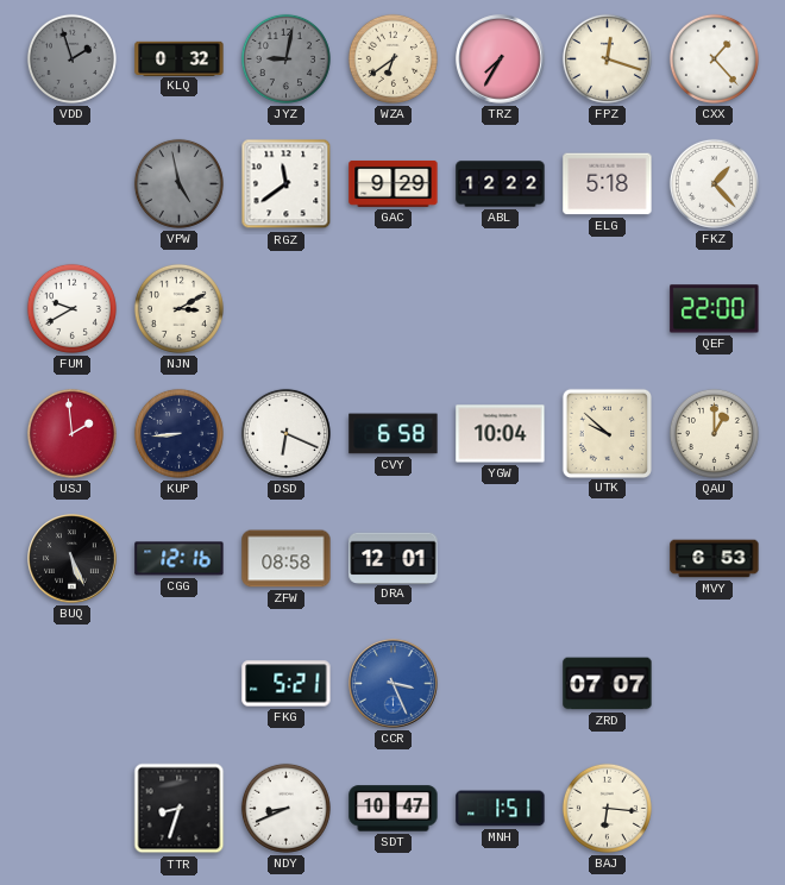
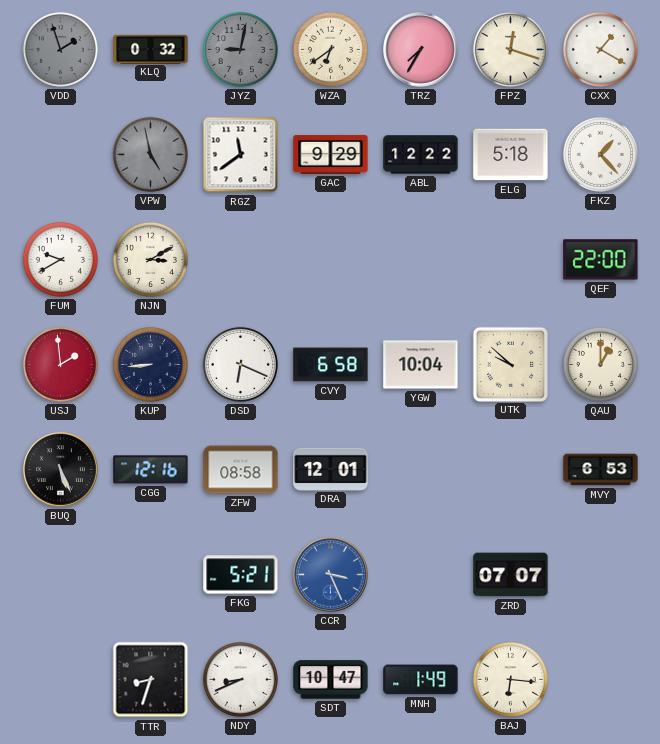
CXX: 1:23 -> 1:20 (600, 49)
MNH: 1:51 -> 1:49 (421, 680)
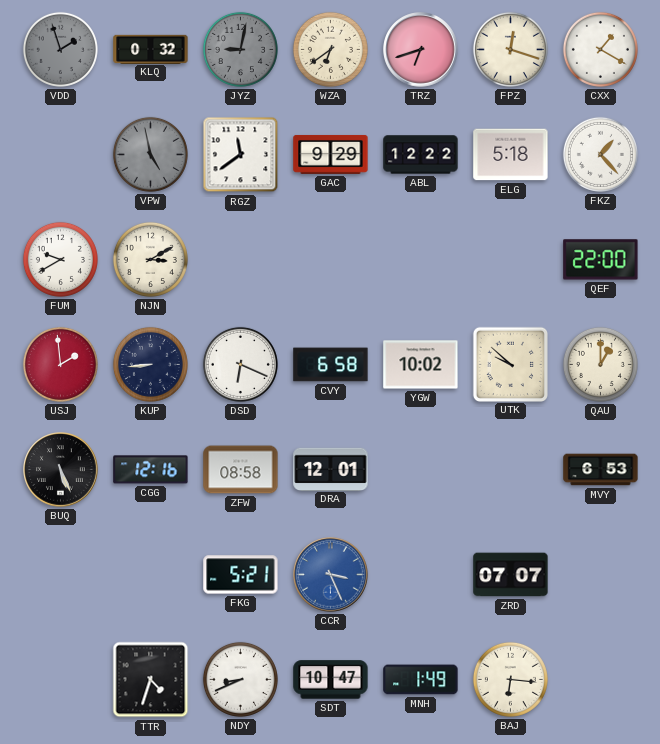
TRZ: 7:35 -> 6:42 (421, 50)
YGW: 10:04 -> 10:02 (421, 365)
TTR: 8:33 -> 4:33 (151, 680)
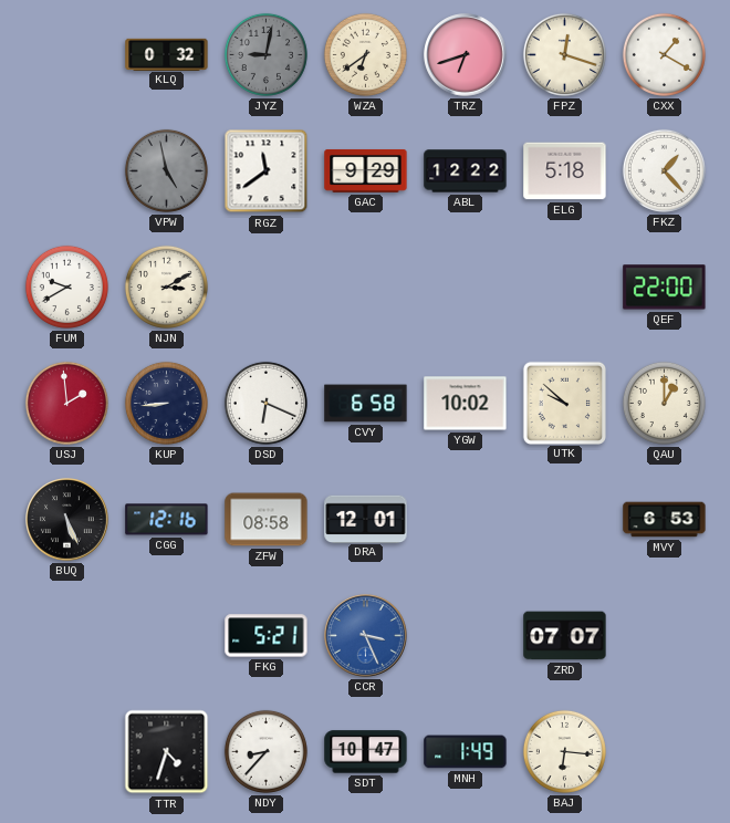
VDD: 1:57 -> none (60, 49)
NDY: 8:41 -> 8:37 (265, 751)
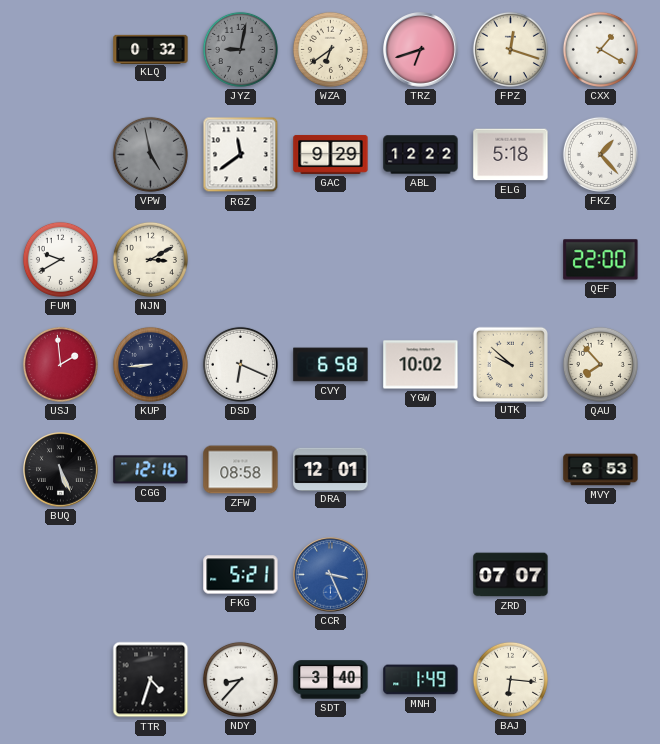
QAU: 1:00 -> 7:53 (600, 364)
SDT: 10:47 -> 3:40 (331, 680)
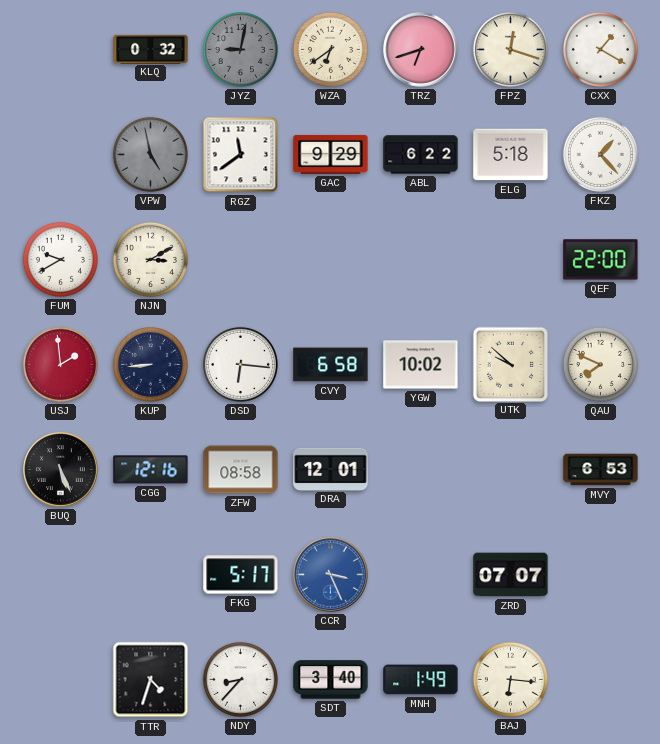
ABL: 12:22 -> 6:22 (421, 155)
DSD: 6:19 -> 6:16 (240, 364)
QAU: 7:53 -> 7:49 (600, 364)
FKG: 5:21 -> 5:17 (241, 575)
